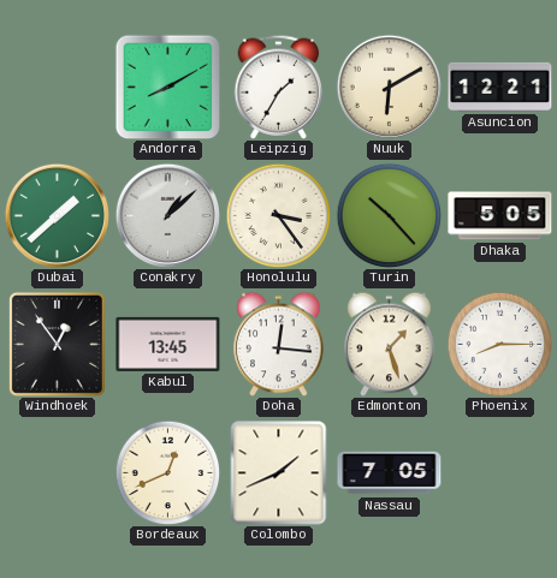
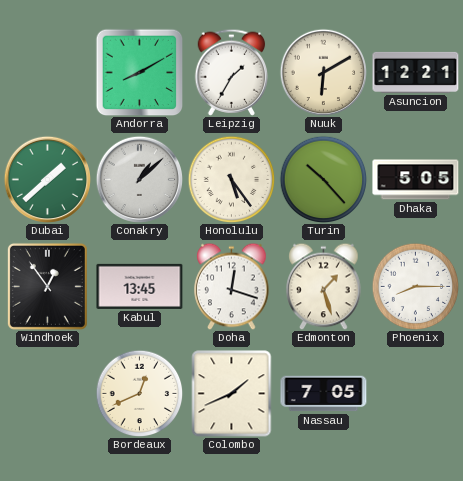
Honolulu: 3:24 -> 5:24 (231, 179)
Doha: 12:16 -> 12:18 (232, 286)
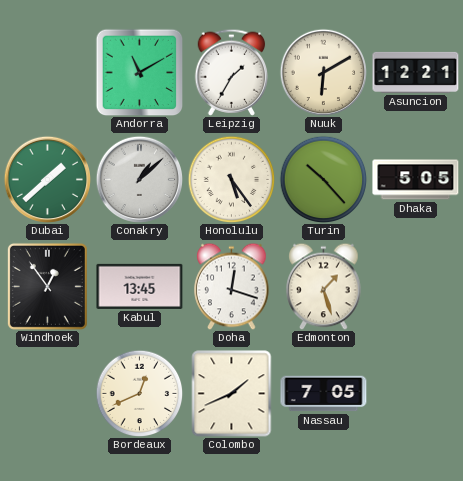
Andorra: 8:10 -> 11:10 (139, 72)
Phoenix: 8:15 -> none (415, 286)
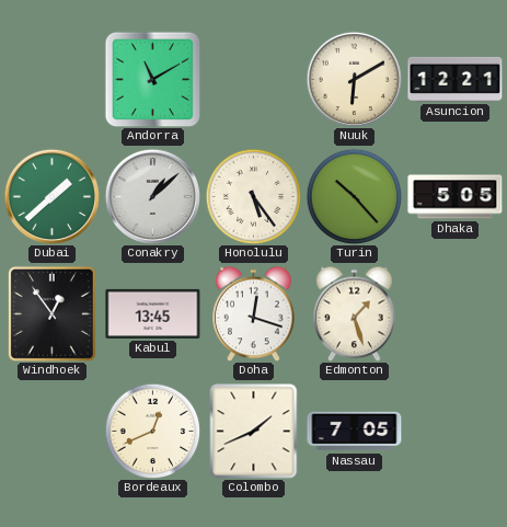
Leipzig: 1:35 -> none (232, 72)
